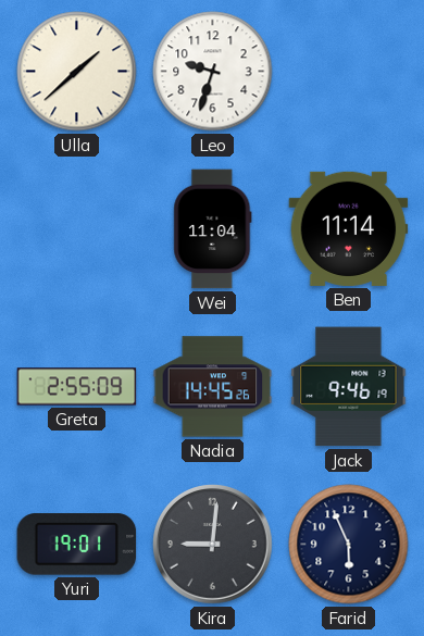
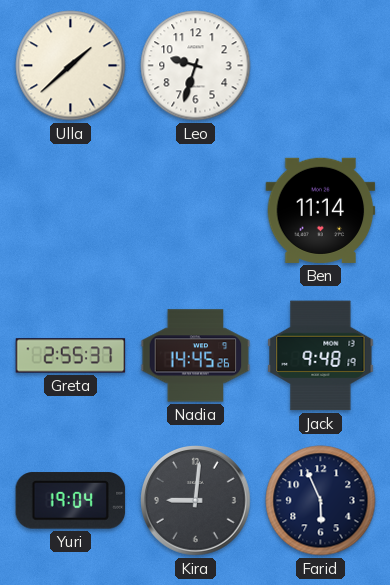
Wei: 11:04 -> none (213, 229)
Greta: 2:55:09 -> 2:55:37 (71, 356)
Jack: 9:46 -> 9:48 (321, 356)
Yuri: 19:01 -> 19:04 (71, 501)
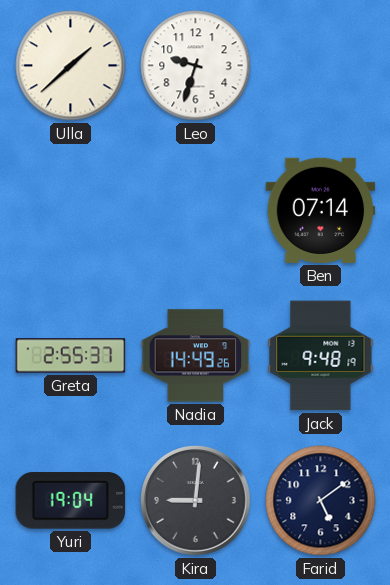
Ben: 11:14 -> 07:14 (321, 210)
Nadia: 14:45 -> 14:49 (196, 356)
Farid: 5:56 -> 5:09 (321, 501)
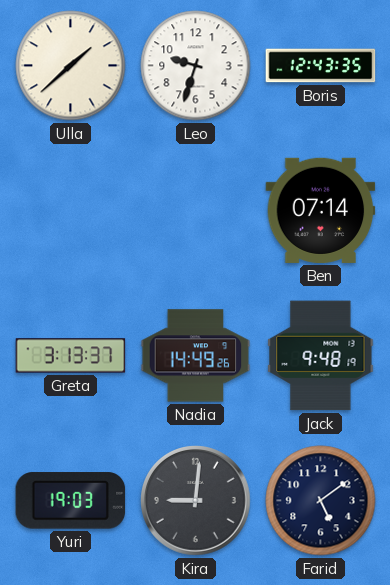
Boris: none -> 12:43 (321, 66)
Greta: 2:55 -> 3:13 (71, 356)
Yuri: 19:04 -> 19:03 (71, 501)
